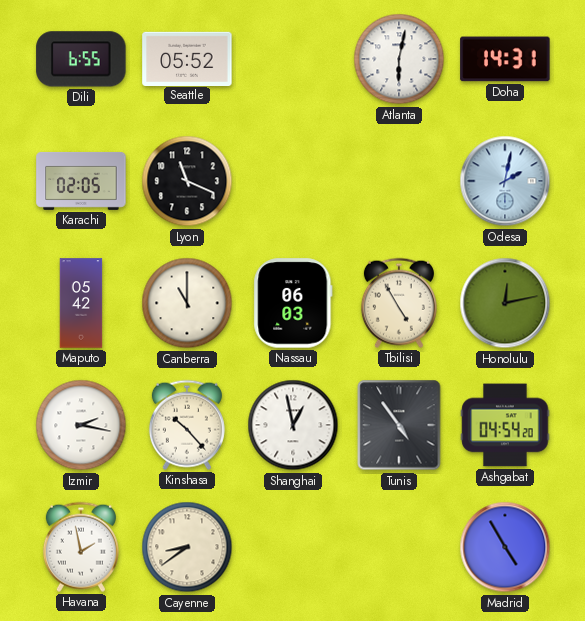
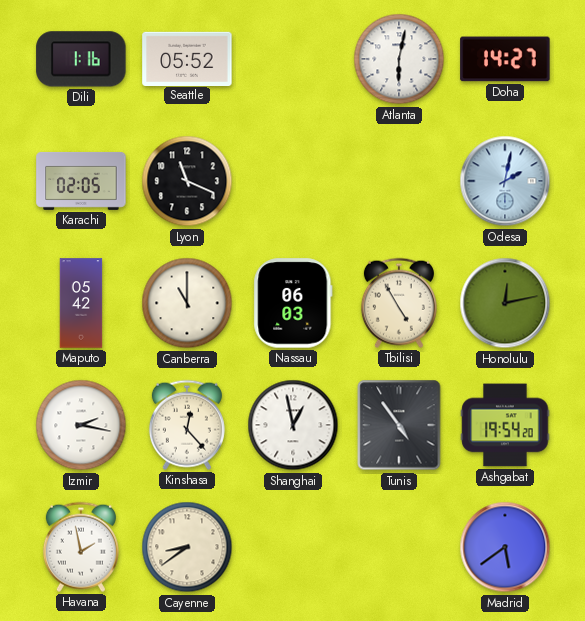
Dili: 6:55 -> 1:16 (81, 59)
Doha: 14:31 -> 14:27 (505, 59)
Kinshasa: 10:23 -> 12:23 (187, 425)
Ashgabat: 04:54 -> 19:54 (505, 425)
Madrid: 4:55 -> 5:39 (505, 547)
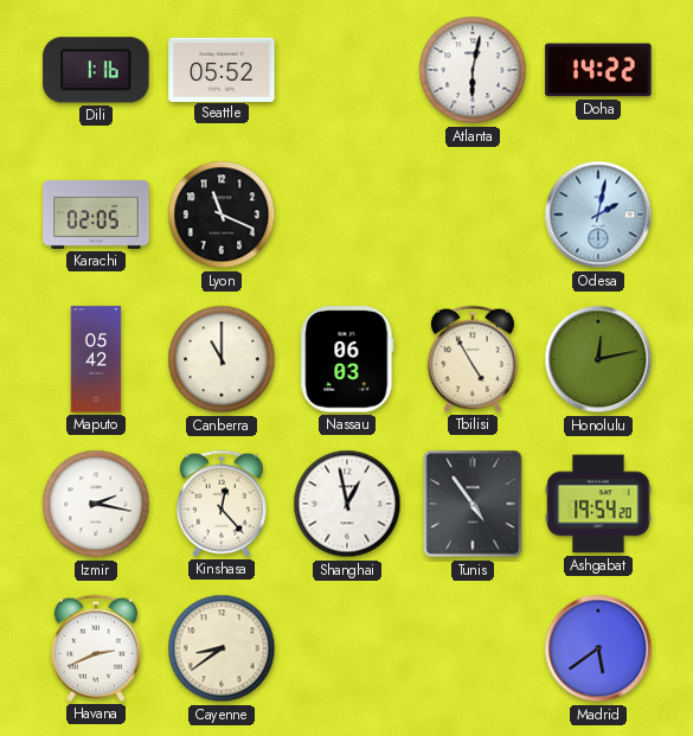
Doha: 14:27 -> 14:22 (598, 70)
Havana: 1:58 -> 2:41 (96, 648)
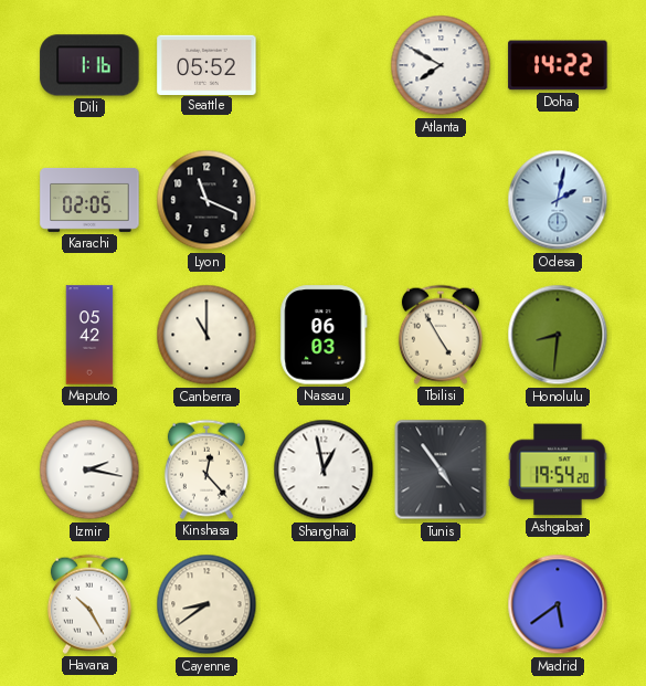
Atlanta: 6:02 -> 7:50 (441, 65)
Honolulu: 12:13 -> 8:31 (558, 335)
Havana: 2:41 -> 10:25 (89, 604)
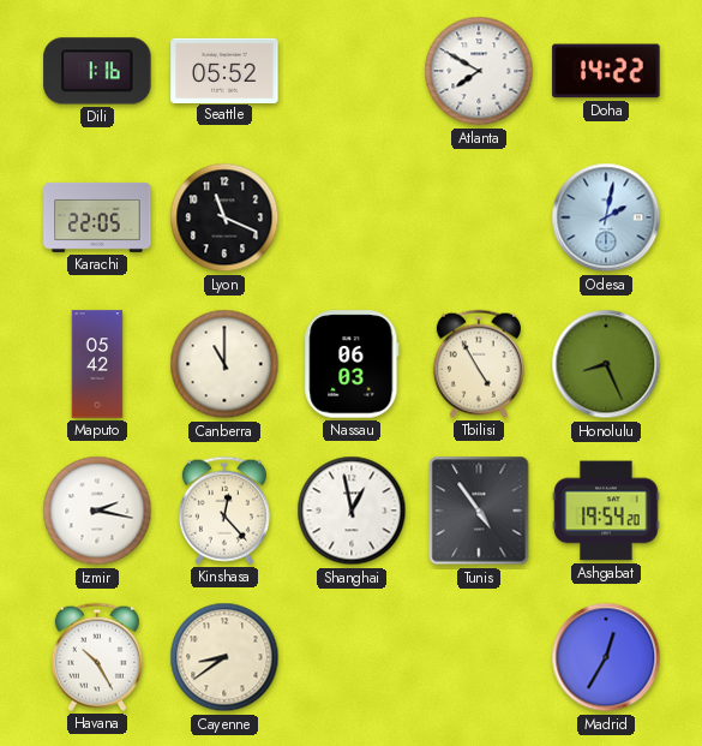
Karachi: 02:05 -> 22:05 (97, 217)
Honolulu: 8:31 -> 8:26 (606, 364)
Madrid: 5:39 -> 12:35 (606, 657)
